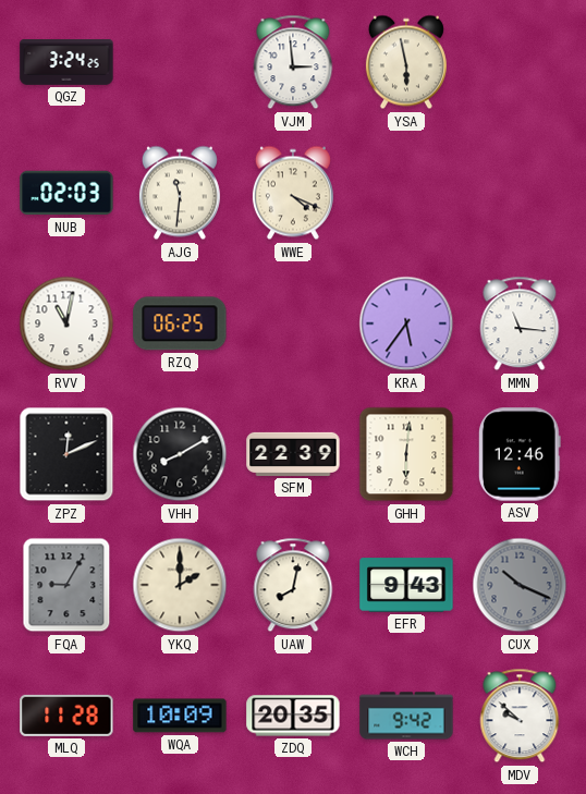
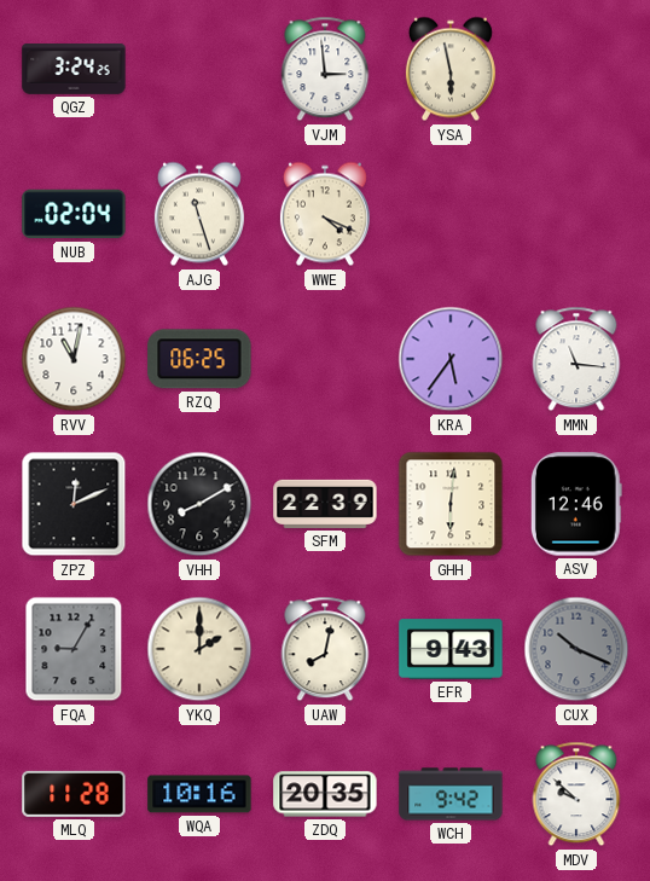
NUB: 02:03 -> 02:04 (74, 214)
AJG: 11:31 -> 11:27 (199, 214)
WQA: 10:09 -> 10:16 (199, 794)
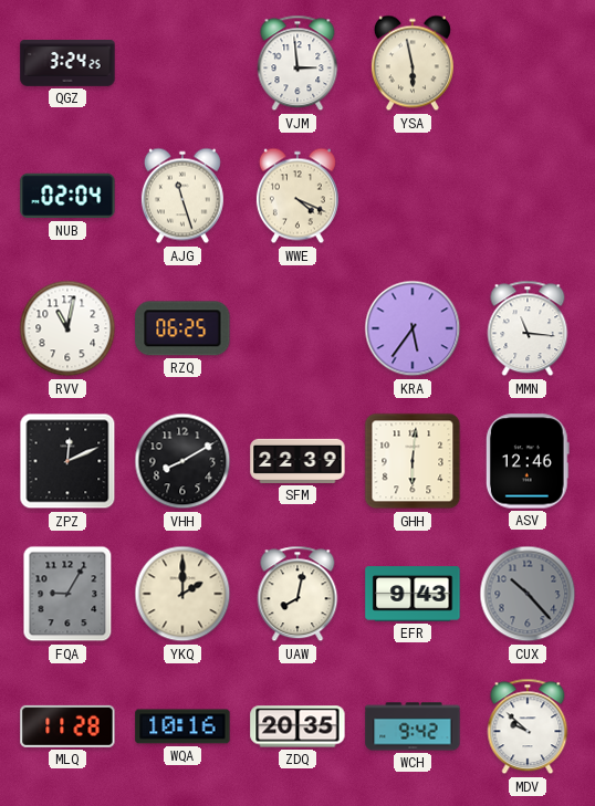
CUX: 10:19 -> 10:23 (528, 594)
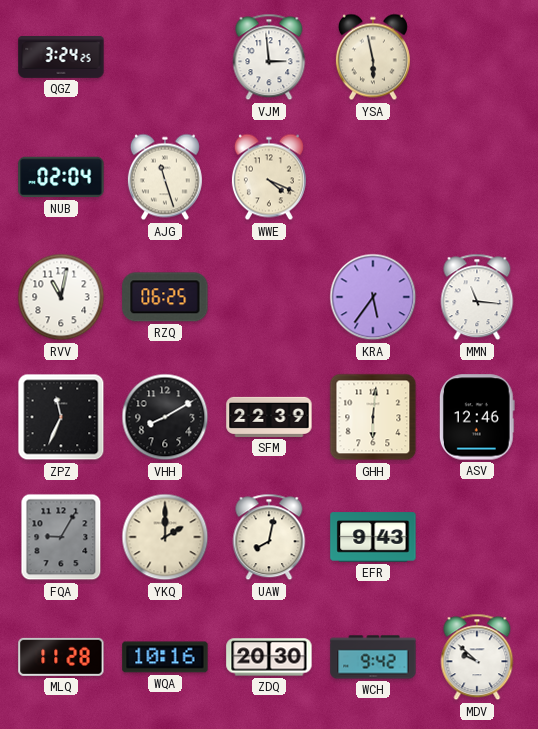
ZPZ: 12:11 -> 11:34 (61, 417)
CUX: 10:23 -> none (528, 594)
ZDQ: 20:35 -> 20:30 (269, 657)
